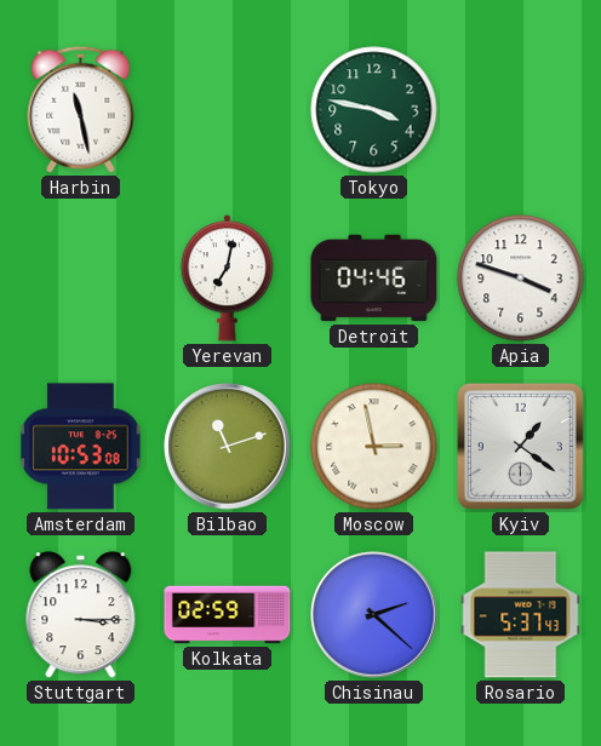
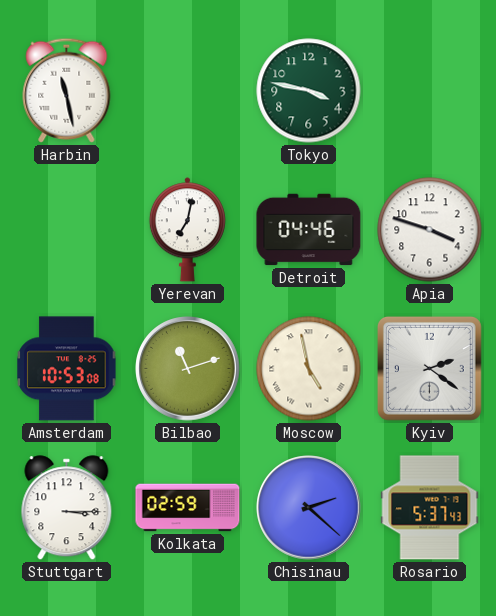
Moscow: 2:58 -> 4:58 (309, 369)
Kyiv: 1:21 -> 2:21 (429, 368)
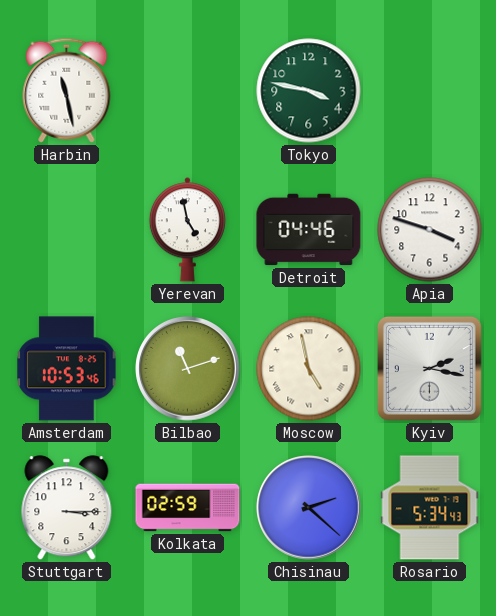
Yerevan: 7:02 -> 4:58 (187, 230)
Amsterdam: 10:53:08 -> 10:53:46 (67, 369)
Kyiv: 2:21 -> 2:17 (429, 368)
Rosario: 5:37 -> 5:34 (430, 508)
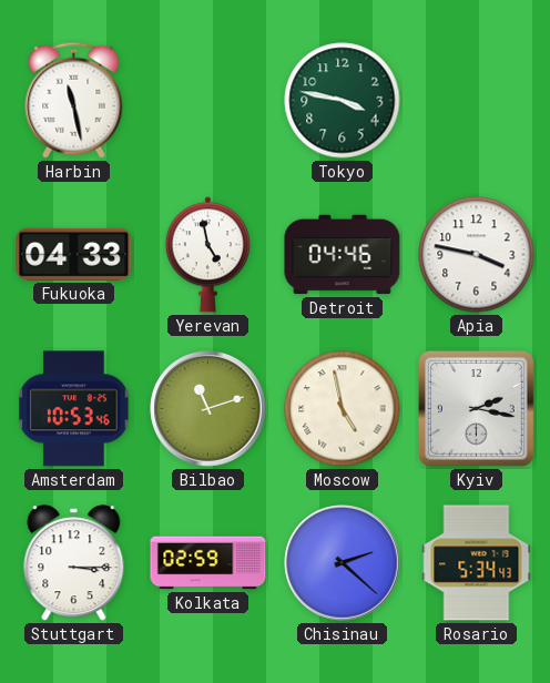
Fukuoka: none -> 04:33 (74, 254)
Apia: 3:48 -> 3:47 (477, 255)
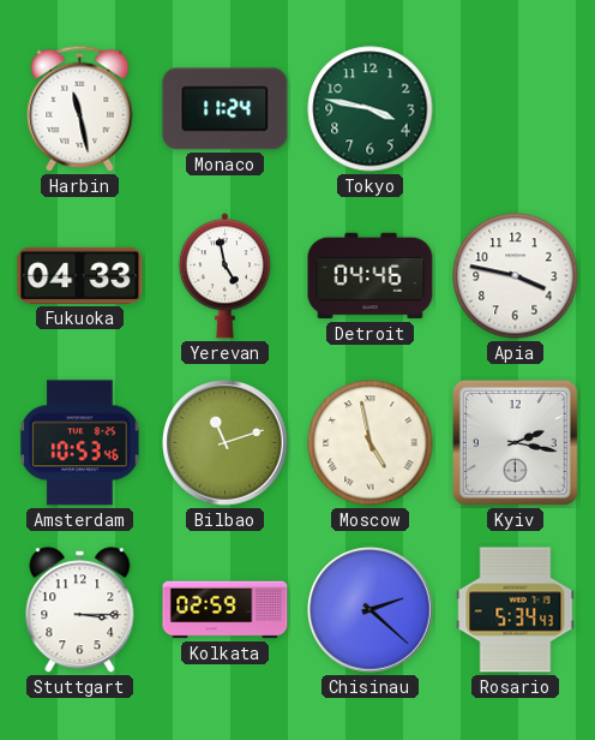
Monaco: none -> 11:24 (226, 109)
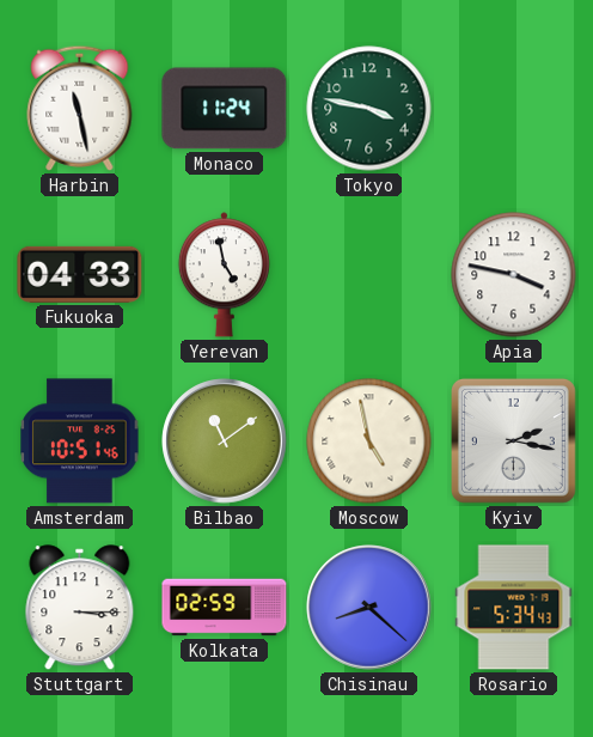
Detroit: 04:46 -> none (371, 276)
Amsterdam: 10:53 -> 10:51 (80, 441)
Bilbao: 11:12 -> 11:09 (225, 441)
Chisinau: 2:22 -> 8:22 (369, 608)
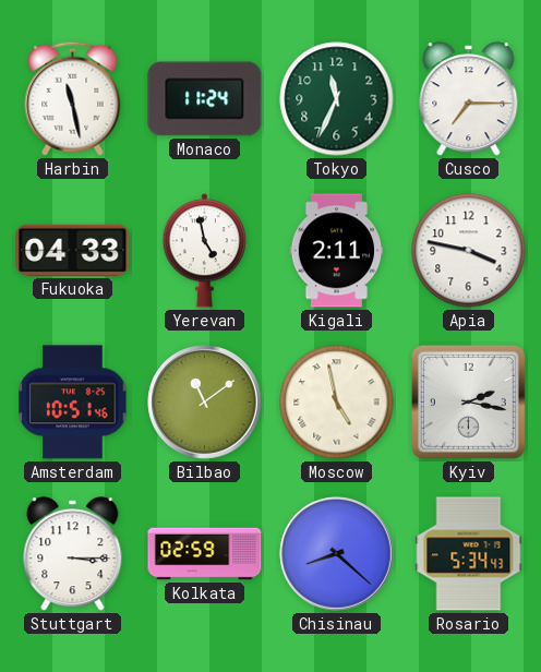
Tokyo: 3:47 -> 11:34 (337, 99)
Cusco: none -> 7:15 (469, 99)
Kigali: none -> 2:11 (337, 251)
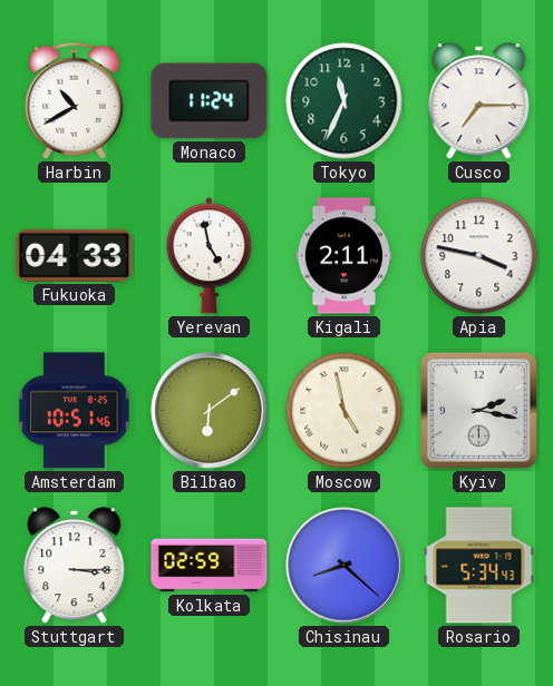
Harbin: 11:28 -> 10:40 (75, 100)
Bilbao: 11:09 -> 6:09 (210, 411)
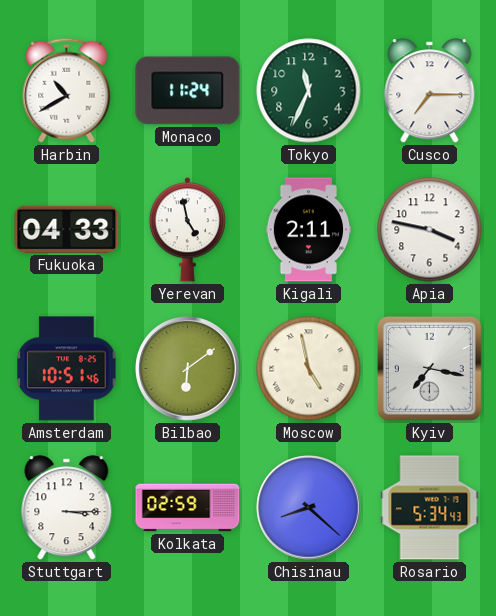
Kyiv: 2:17 -> 7:17 (429, 368)
